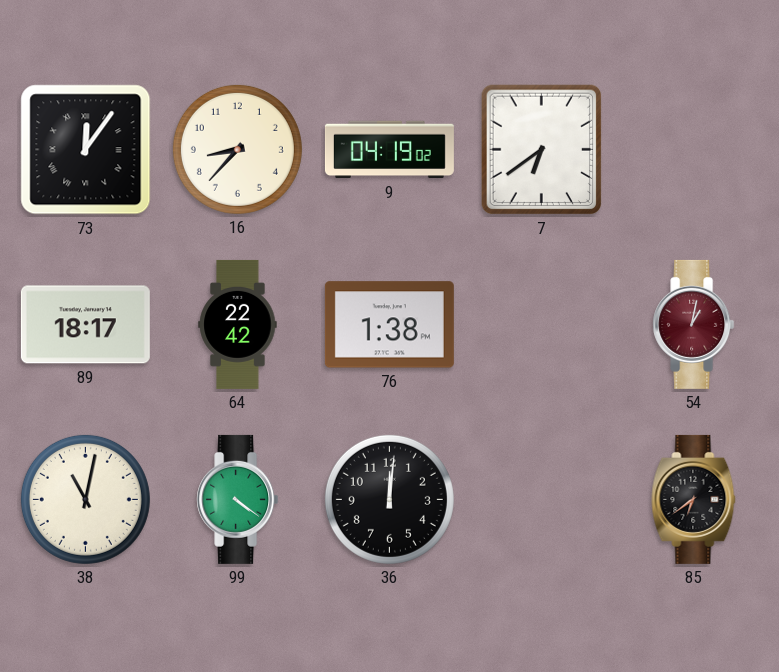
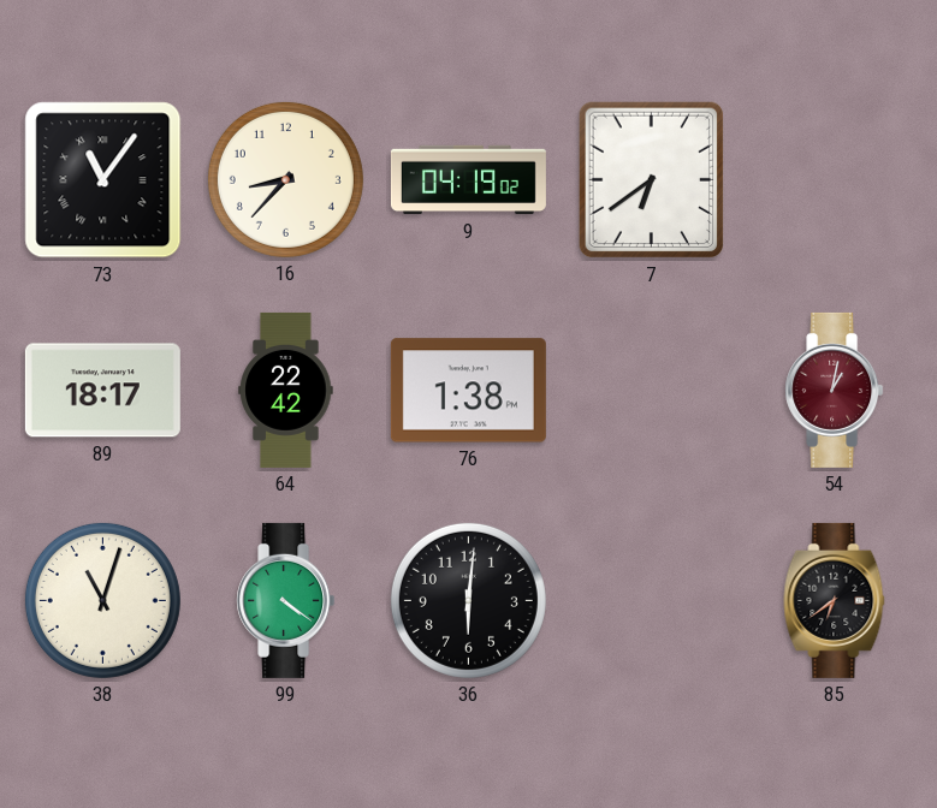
73: 12:06 -> 11:06 (103, 180)
38: 11:02 -> 11:03 (102, 600)
36: 12:01 -> 6:01 (468, 600)
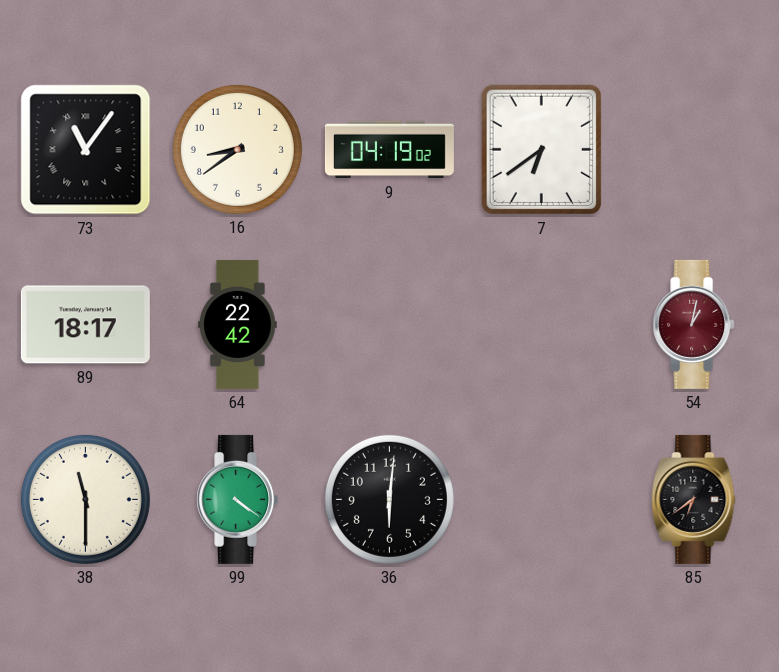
16: 8:37 -> 8:39 (237, 149)
76: 1:38 -> none (468, 391)
38: 11:03 -> 11:30 (85, 499)
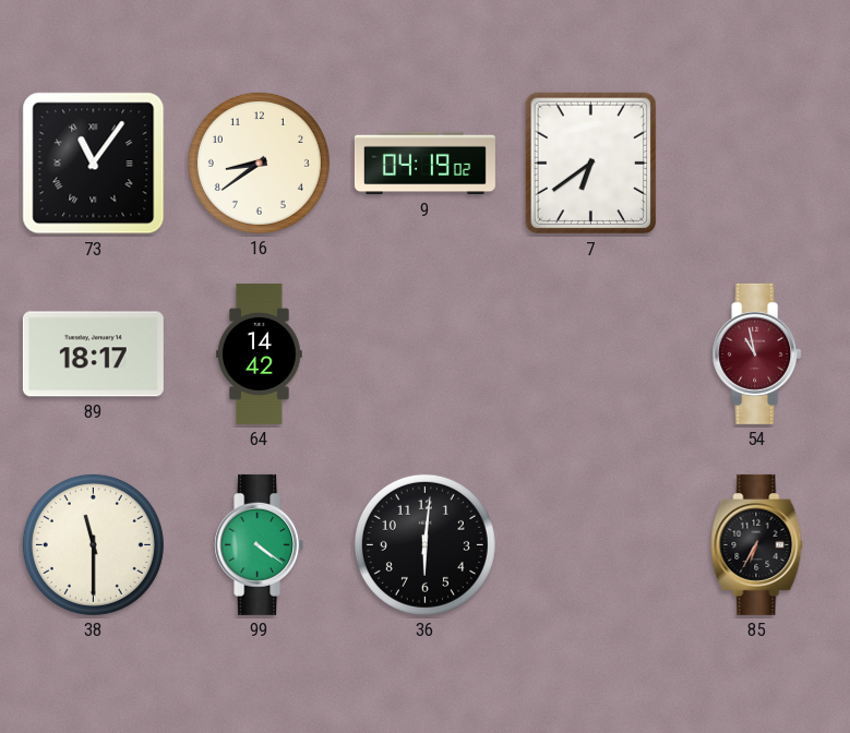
64: 22:42 -> 14:42 (260, 353)
54: 1:02 -> 10:58 (757, 353)
85: 6:39 -> 6:35 (757, 544)
